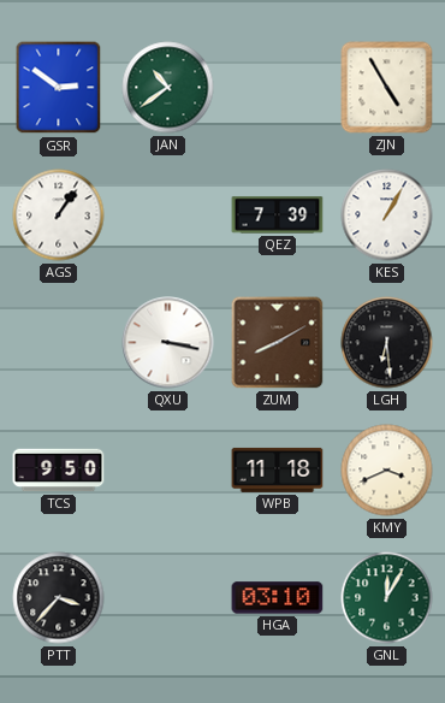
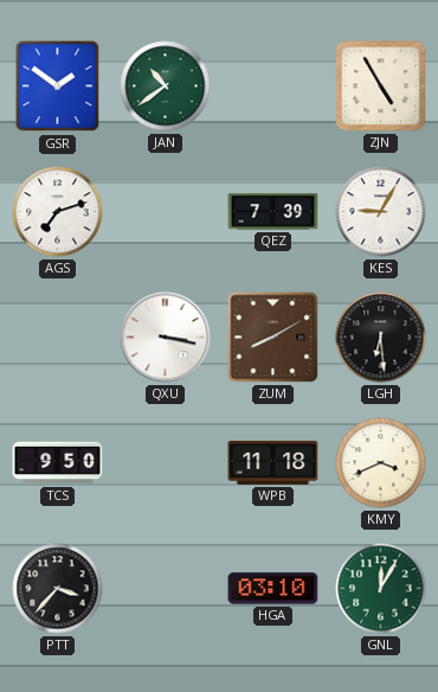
GSR: 2:51 -> 1:51 (58, 86)
AGS: 1:06 -> 7:12 (58, 212)
KES: 1:05 -> 9:05 (381, 212)
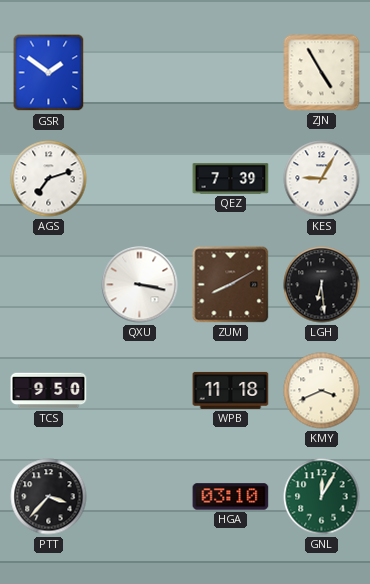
JAN: 10:39 -> none (166, 86)
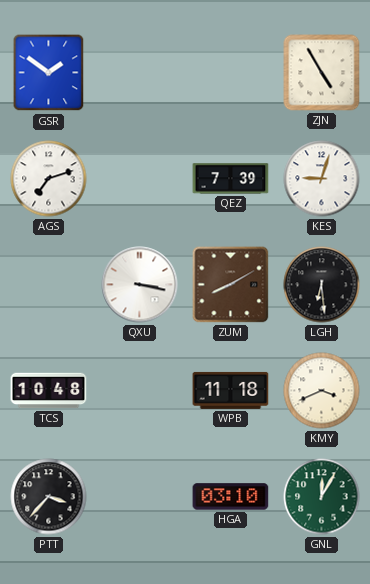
KES: 9:05 -> 9:03 (322, 179)
TCS: 9:50 -> 10:48 (49, 391)
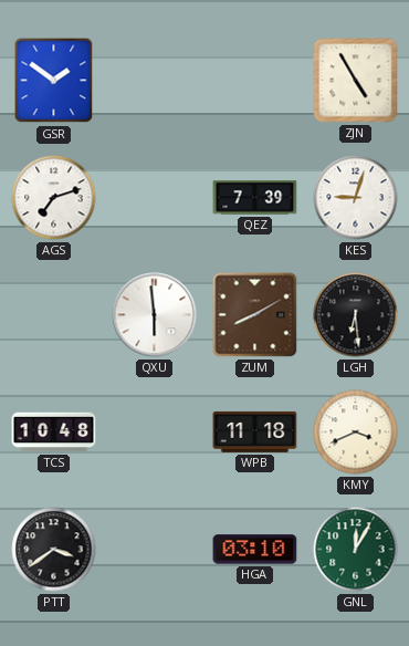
QXU: 3:17 -> 5:59 (155, 315)
PTT: 3:37 -> 3:39 (54, 550)
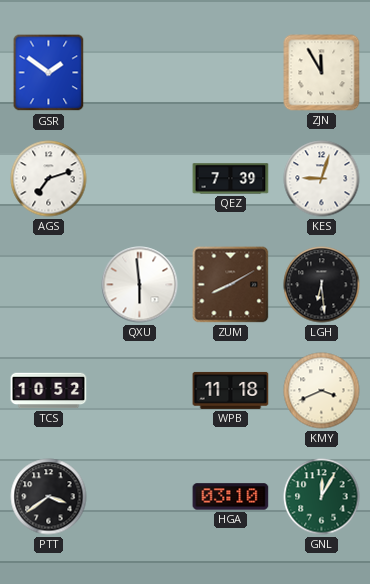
ZJN: 4:55 -> 11:55 (322, 73)
TCS: 10:48 -> 10:52 (49, 391)
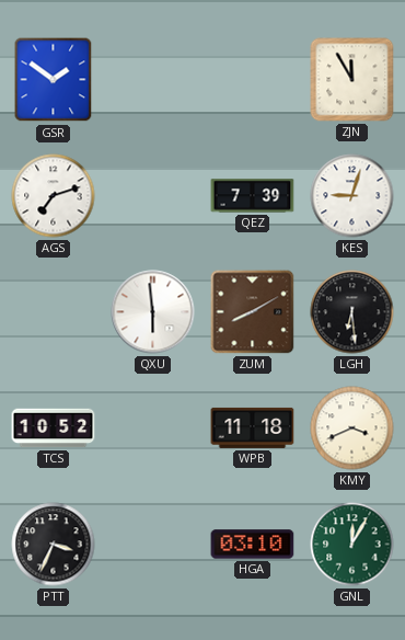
PTT: 3:39 -> 3:34 (54, 545)
